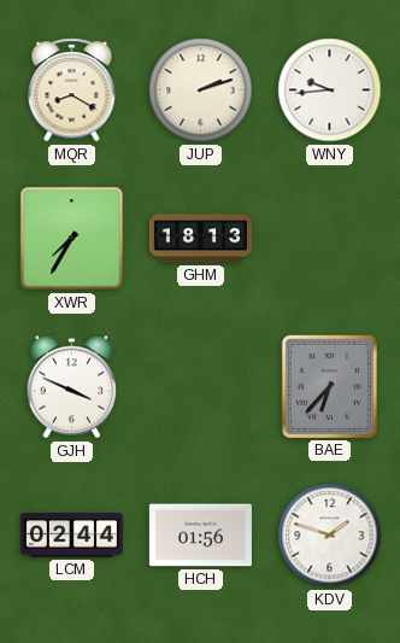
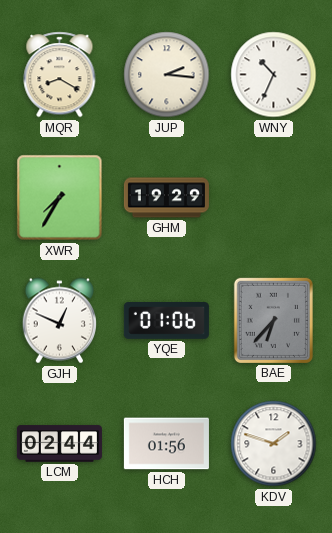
JUP: 2:12 -> 2:16 (167, 75)
WNY: 9:44 -> 10:34 (274, 75)
GHM: 18:13 -> 19:29 (166, 198)
GJH: 3:49 -> 12:49 (60, 321)
YQE: none -> 01:06 (166, 321)
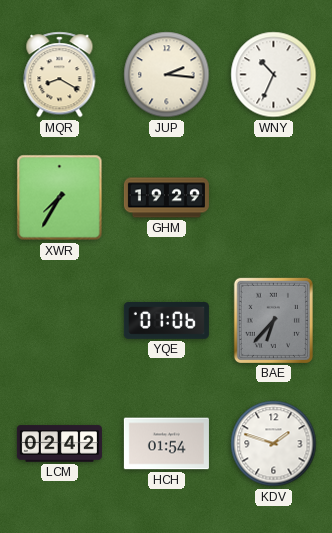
GJH: 12:49 -> none (60, 321)
LCM: 02:44 -> 02:42 (59, 444)
HCH: 01:56 -> 01:54 (166, 444)
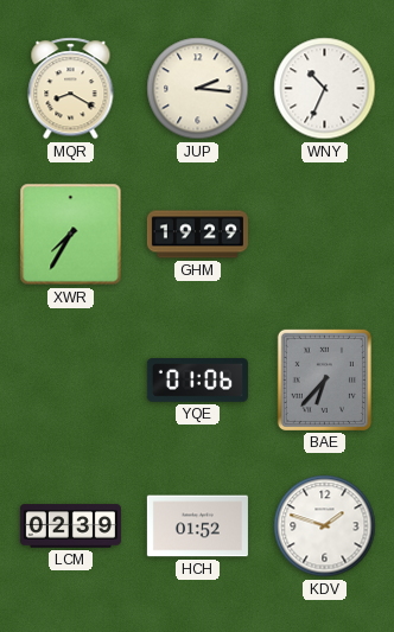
LCM: 02:42 -> 02:39 (70, 526)
HCH: 01:54 -> 01:52 (197, 526)
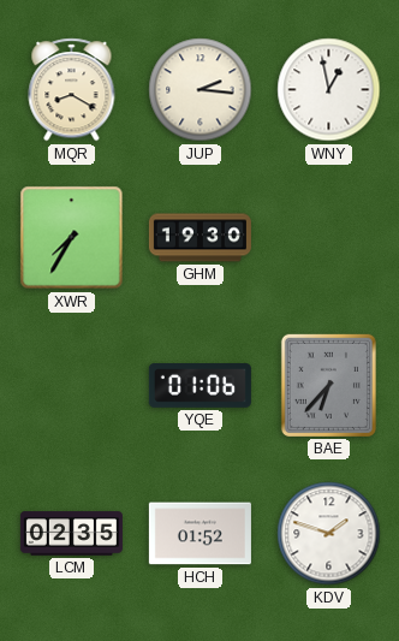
WNY: 10:34 -> 12:58 (329, 90)
GHM: 19:29 -> 19:30 (199, 238)
LCM: 02:39 -> 02:35 (71, 534)
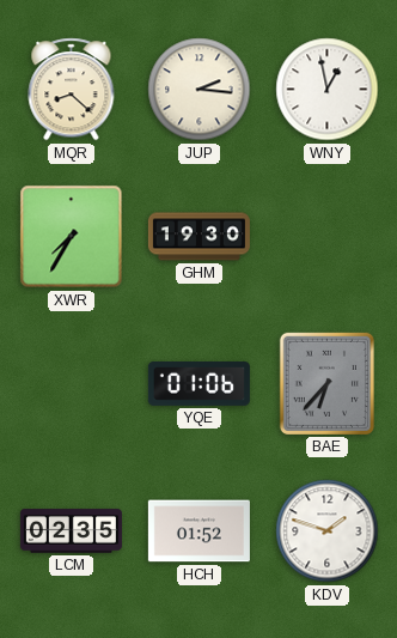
MQR: 8:20 -> 8:22 (72, 90)
